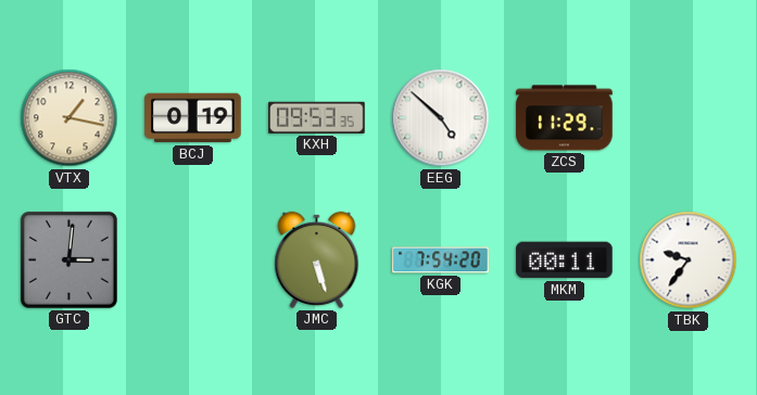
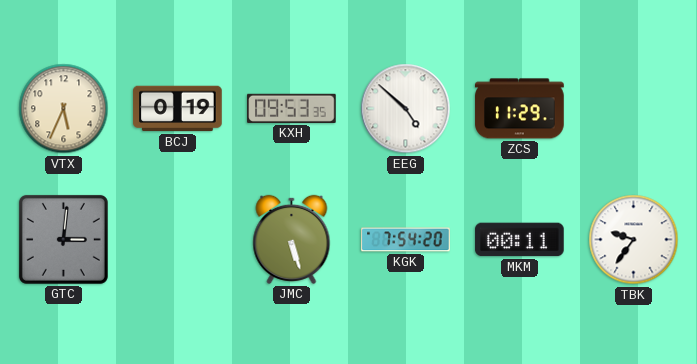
VTX: 1:17 -> 5:34 (64, 109)
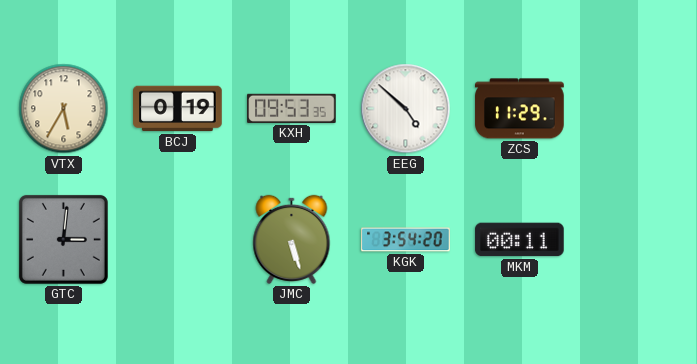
VTX: 5:34 -> 5:35 (64, 109)
KGK: 7:54 -> 3:54 (406, 240)
TBK: 9:36 -> none (634, 240)
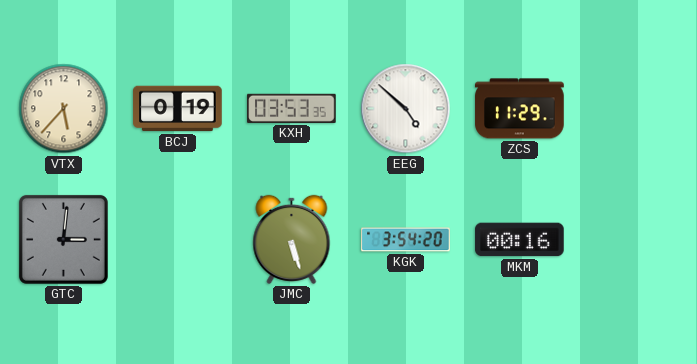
VTX: 5:35 -> 5:37 (64, 109)
KXH: 09:53 -> 03:53 (292, 108)
MKM: 00:11 -> 00:16 (520, 240)
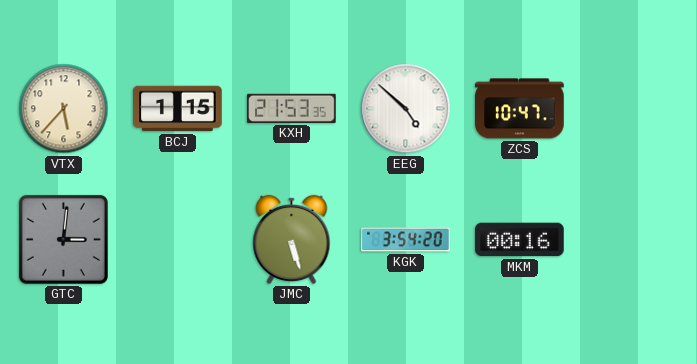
BCJ: 0:19 -> 1:15 (178, 109)
KXH: 03:53 -> 21:53 (292, 108)
ZCS: 11:29 -> 10:47 (520, 109)
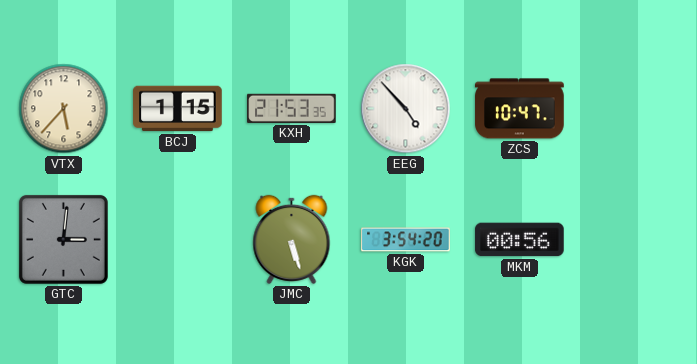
EEG: 4:52 -> 4:53 (406, 109)
MKM: 00:16 -> 00:56 (520, 240)
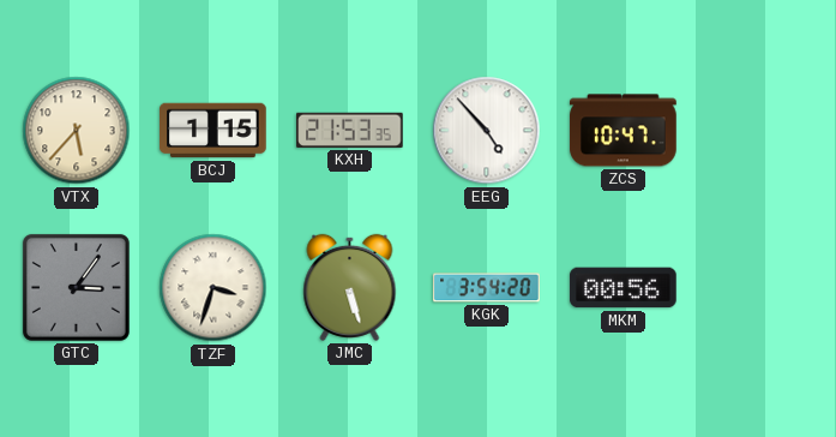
GTC: 3:01 -> 3:06 (76, 287)
TZF: none -> 3:33 (213, 288)
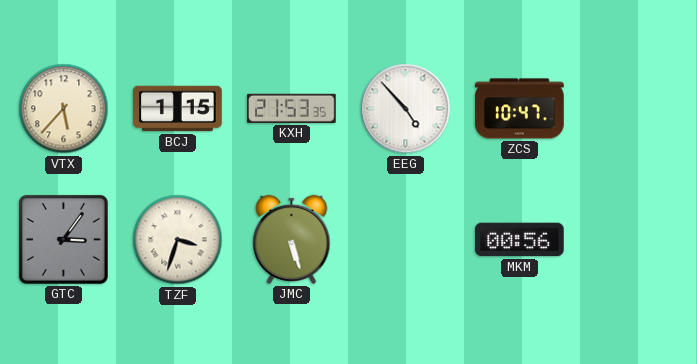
KGK: 3:54 -> none (487, 288)
